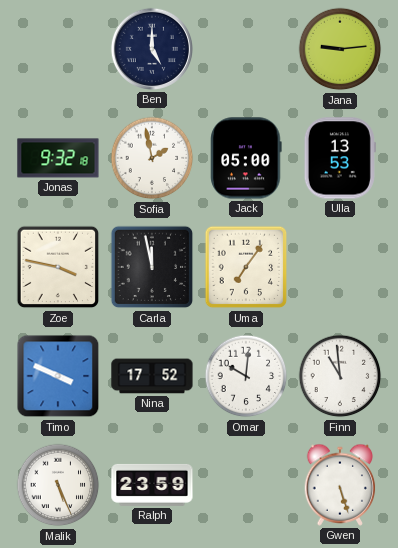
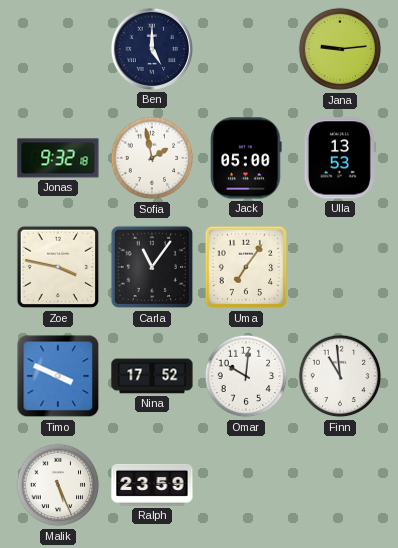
Carla: 11:58 -> 11:06 (152, 267)
Gwen: 5:27 -> none (340, 485)
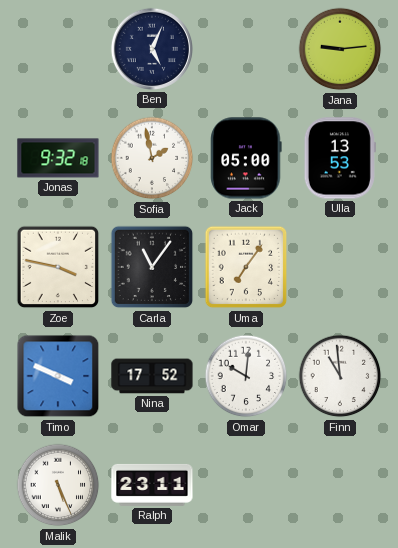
Ben: 5:00 -> 5:04 (152, 49)
Ralph: 23:59 -> 23:11 (152, 485)
